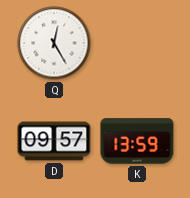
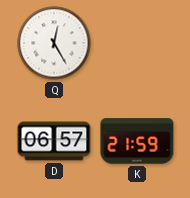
D: 09:57 -> 06:57 (54, 141)
K: 13:59 -> 21:59 (137, 141)
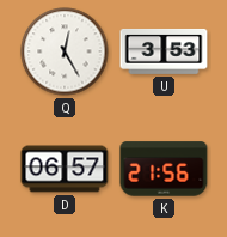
U: none -> 3:53 (164, 51)
K: 21:59 -> 21:56 (164, 169)
